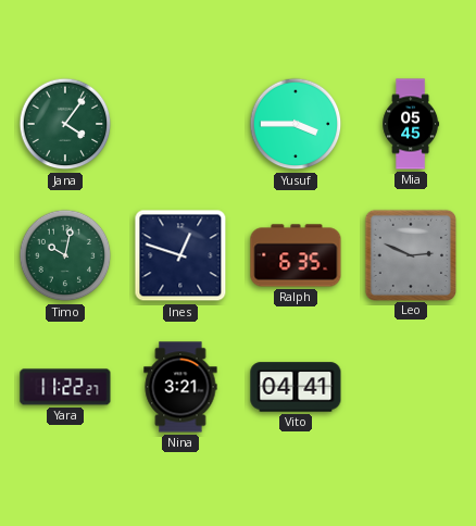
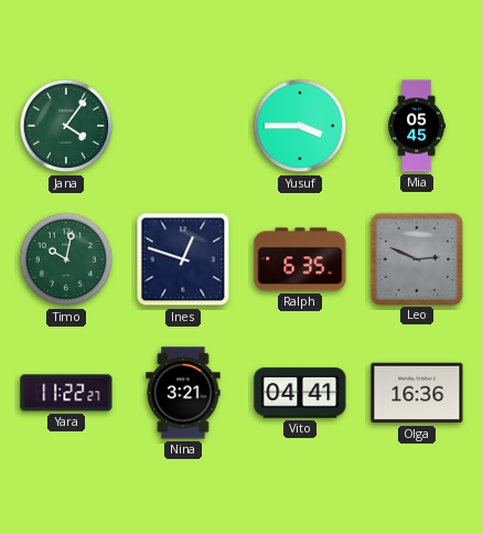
Olga: none -> 16:36 (417, 393)
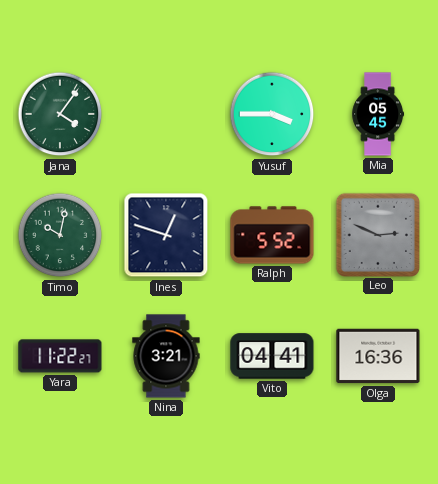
Ralph: 6:35 -> 5:52 (272, 235)
